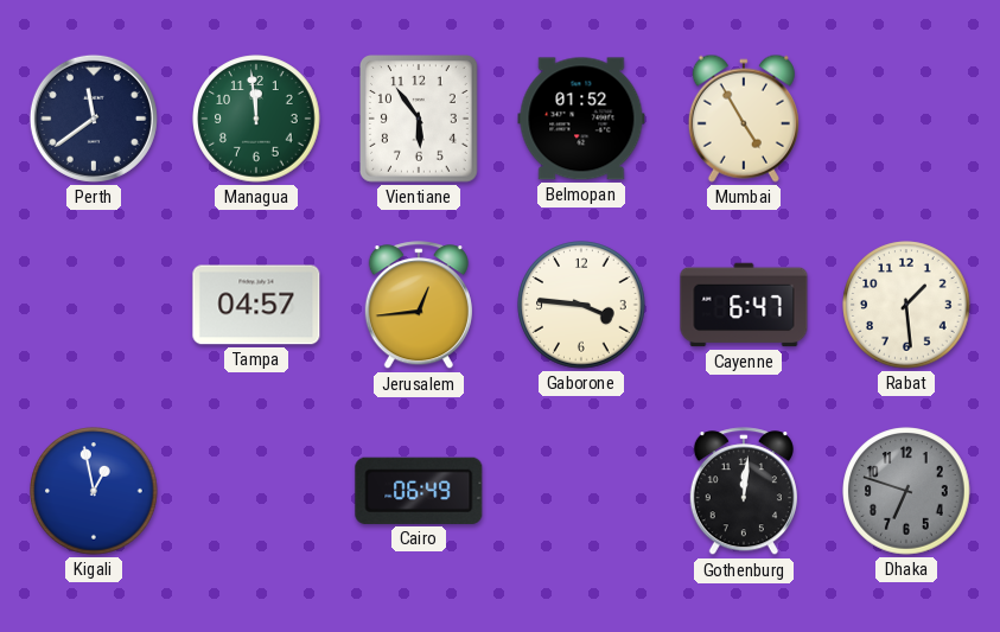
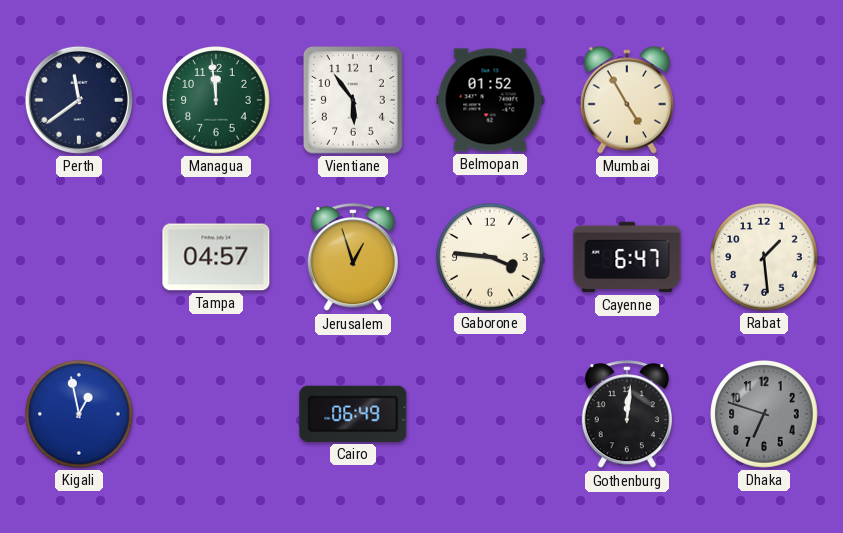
Jerusalem: 12:44 -> 12:57 (353, 258)
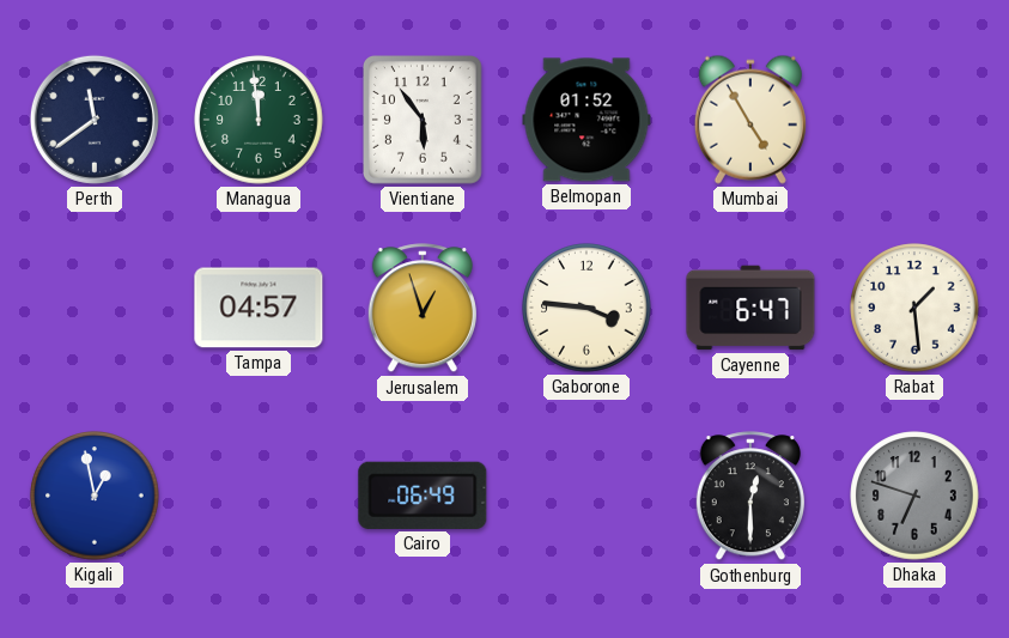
Gothenburg: 12:01 -> 12:30 (750, 497)
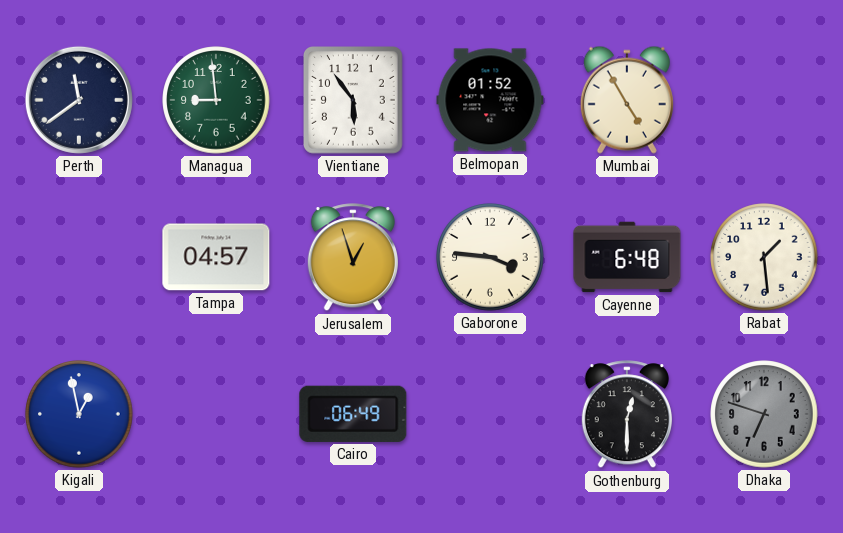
Managua: 11:59 -> 8:59 (216, 100)
Cayenne: 6:47 -> 6:48 (627, 257)
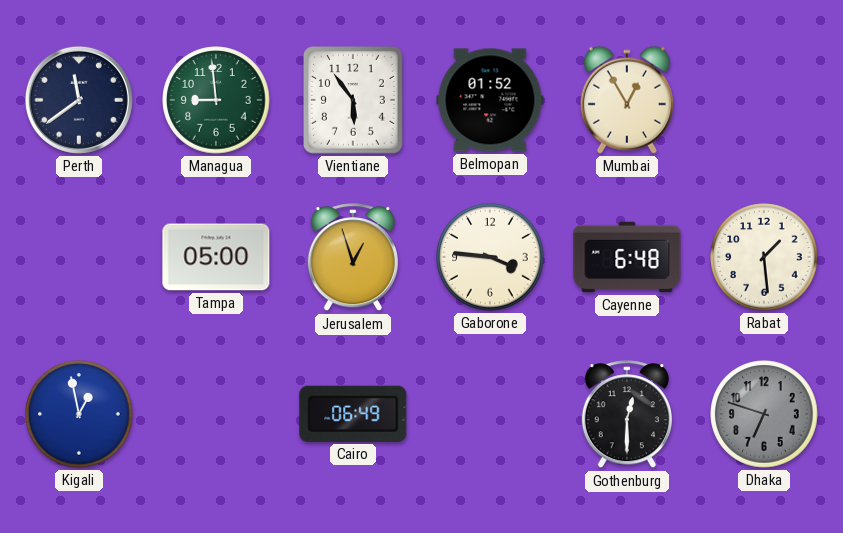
Mumbai: 4:55 -> 12:55 (627, 100)
Tampa: 04:57 -> 05:00 (216, 257)
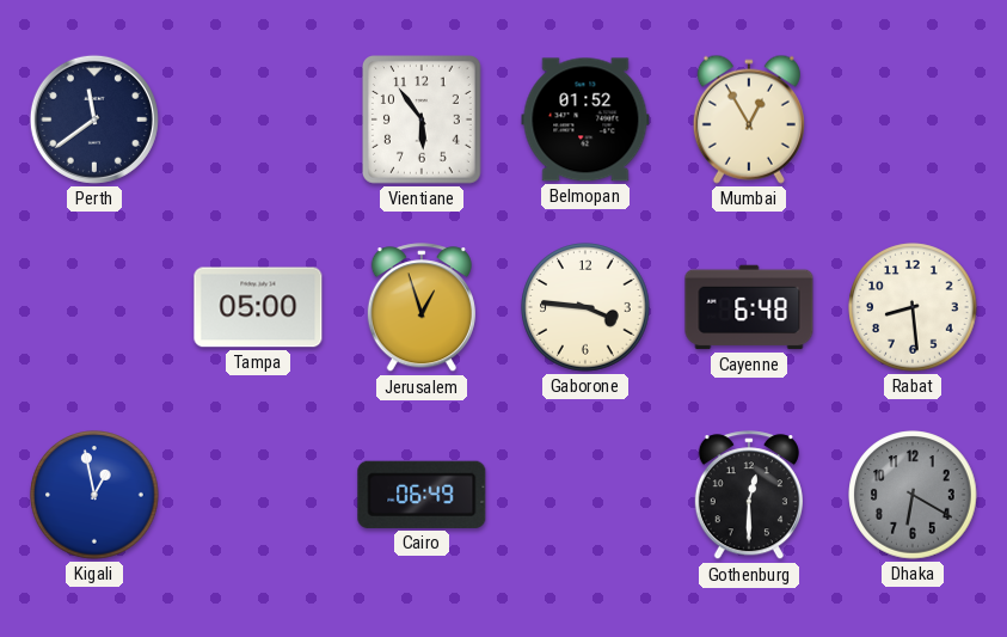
Managua: 8:59 -> none (216, 100)
Rabat: 1:29 -> 8:29 (913, 307)
Dhaka: 6:48 -> 6:20 (913, 495)
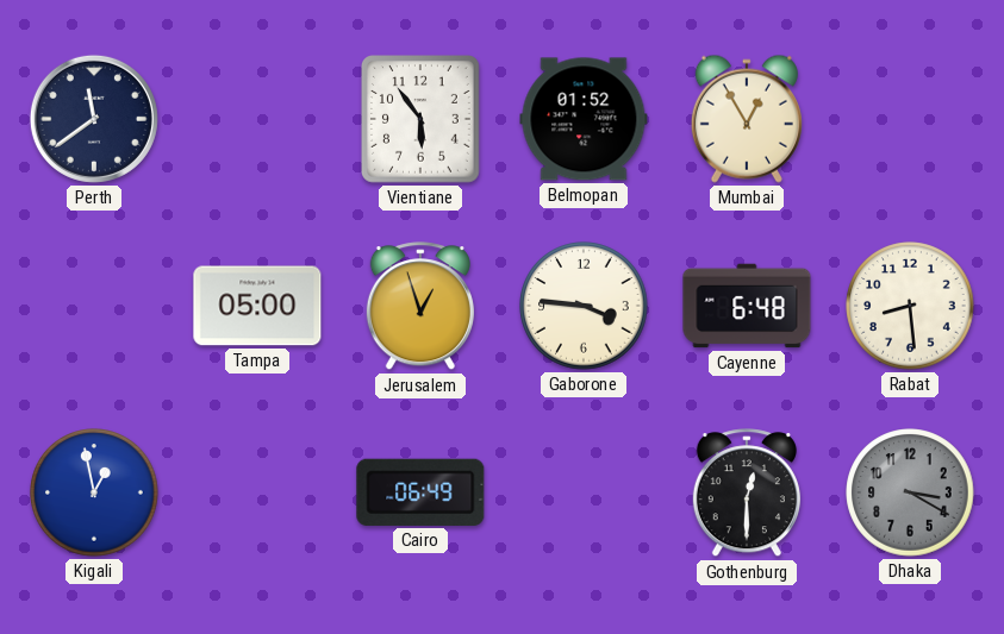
Dhaka: 6:20 -> 3:20 (910, 492)
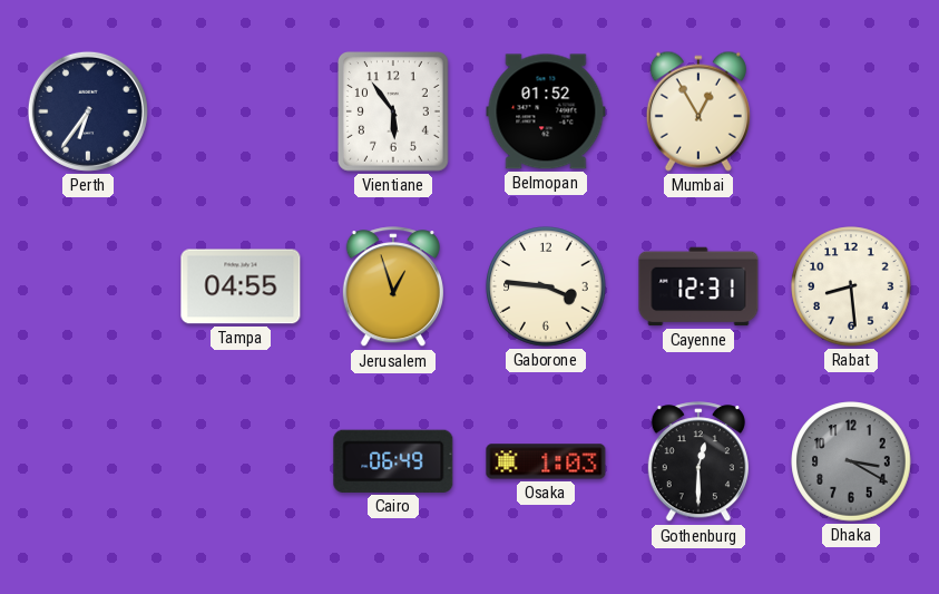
Perth: 11:39 -> 6:36 (88, 111)
Tampa: 05:00 -> 04:55 (241, 286)
Cayenne: 6:48 -> 12:31 (698, 286)
Kigali: 12:58 -> none (94, 492)
Osaka: none -> 1:03 (546, 461)
